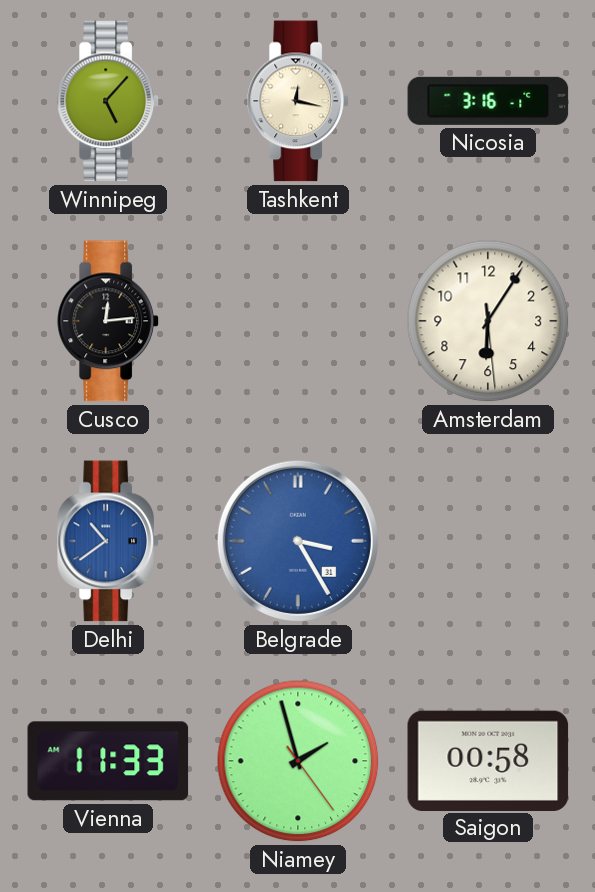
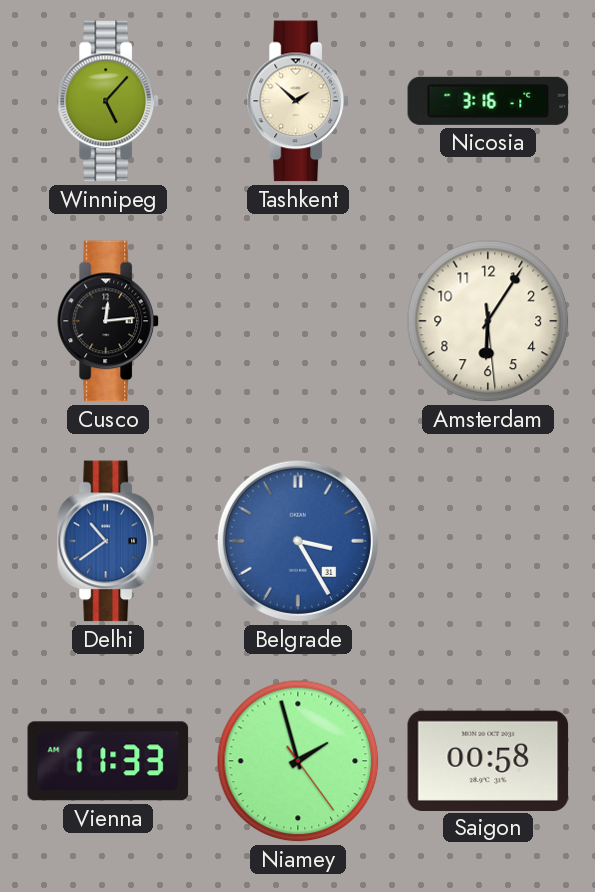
Tashkent: 12:17 -> 1:52 (298, 101)
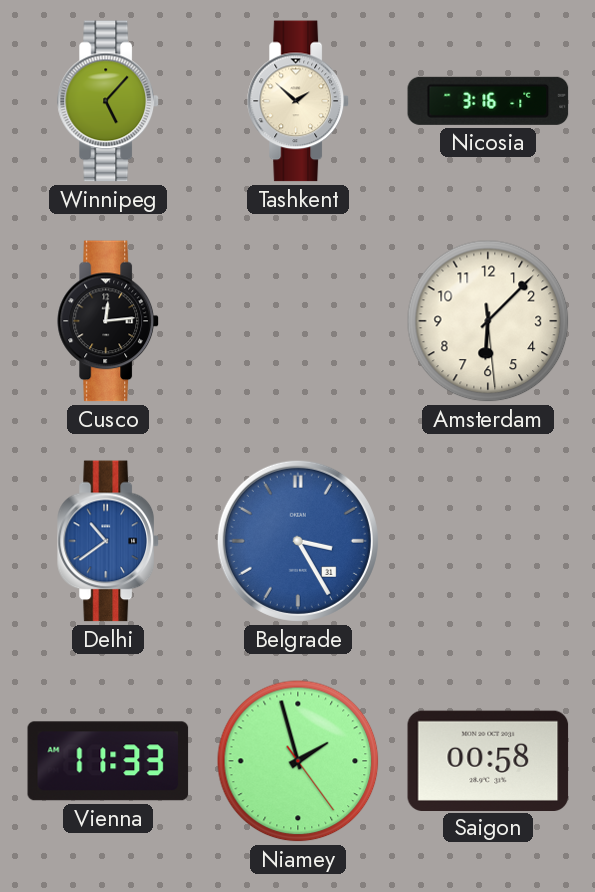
Amsterdam: 6:05 -> 6:07 (488, 321)
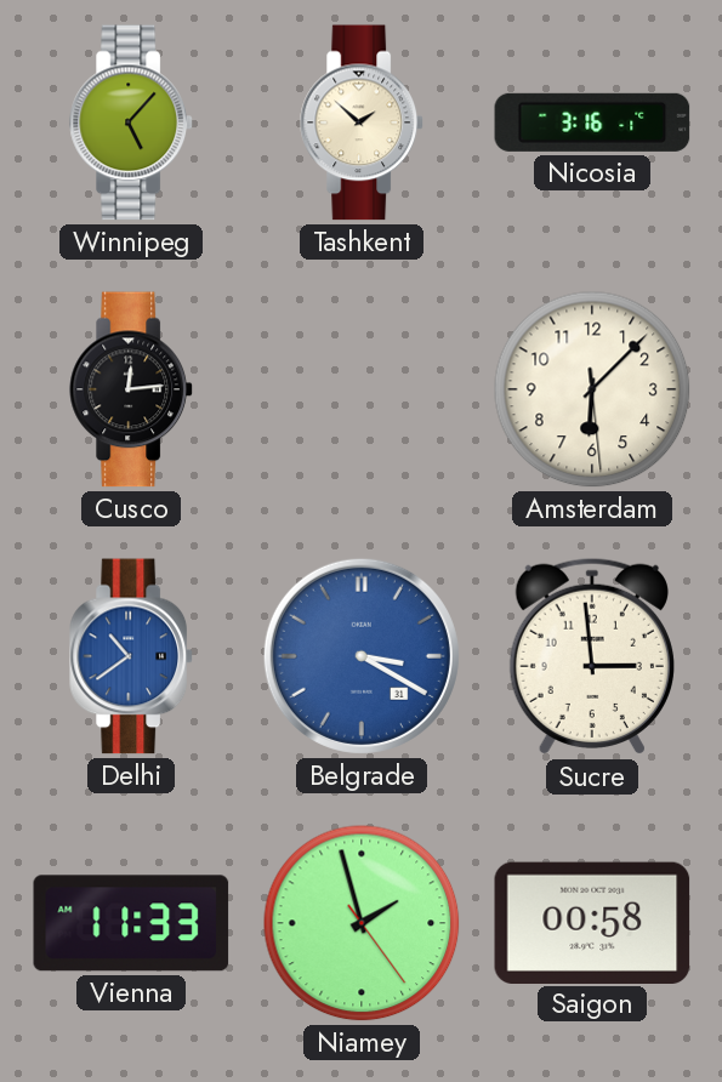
Belgrade: 3:25 -> 3:20 (362, 656)
Sucre: none -> 2:59 (592, 656)
